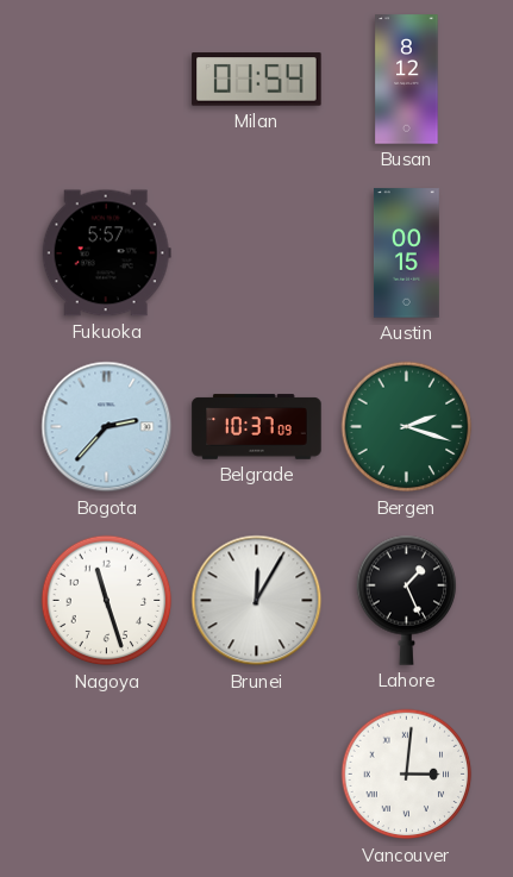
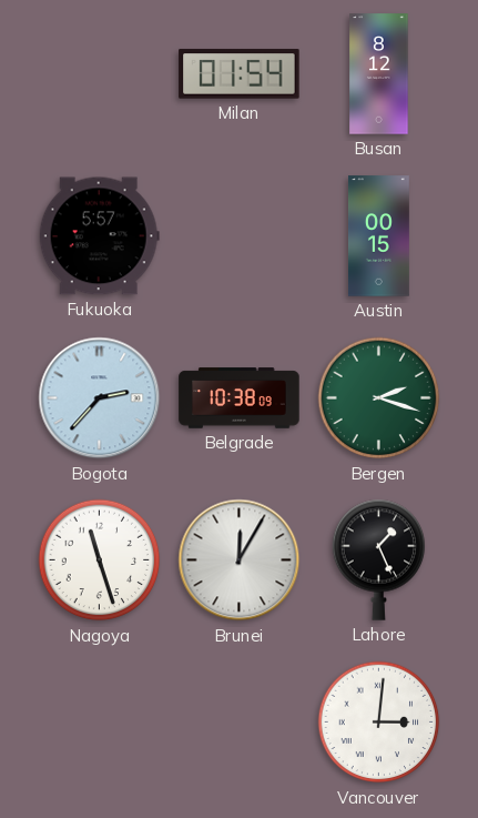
Belgrade: 10:37 -> 10:38 (240, 398)
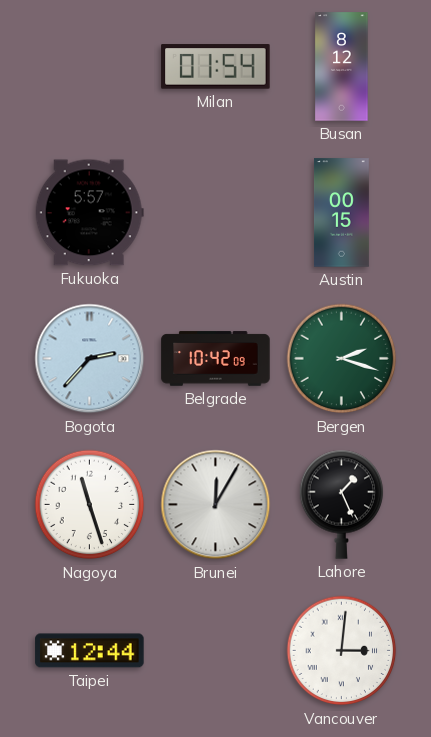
Belgrade: 10:38 -> 10:42 (216, 359)
Taipei: none -> 12:44 (90, 651)
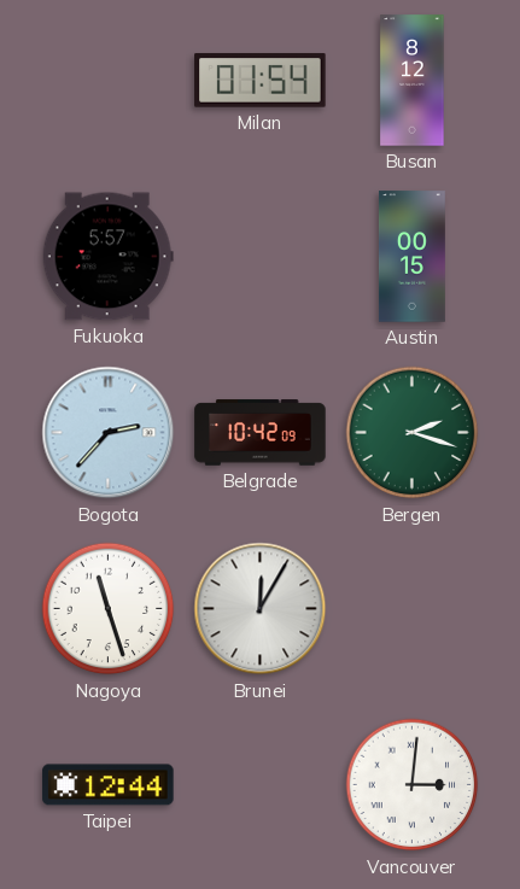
Lahore: 1:26 -> none (342, 504)
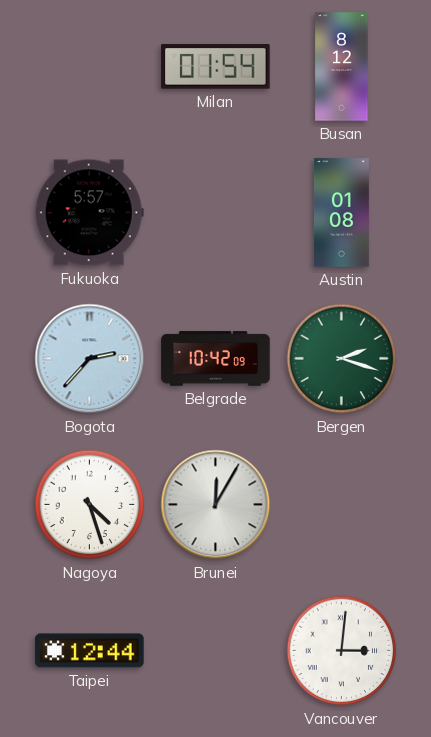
Austin: 00:15 -> 01:08 (342, 213)
Nagoya: 11:27 -> 4:27 (90, 505)
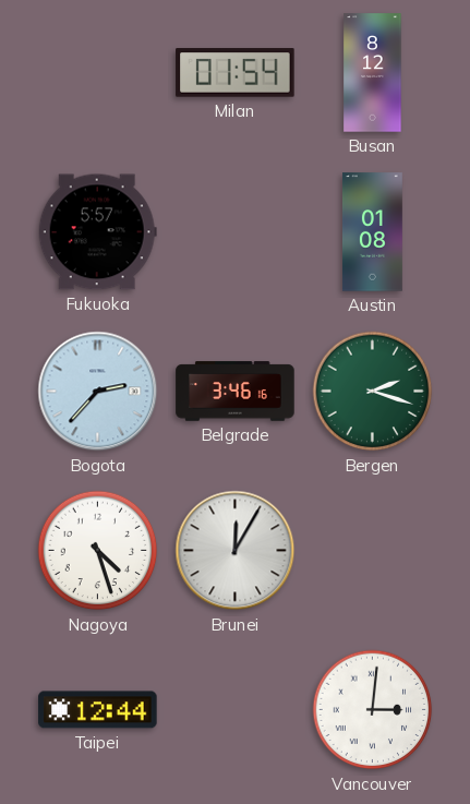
Belgrade: 10:42 -> 3:46 (236, 392)
